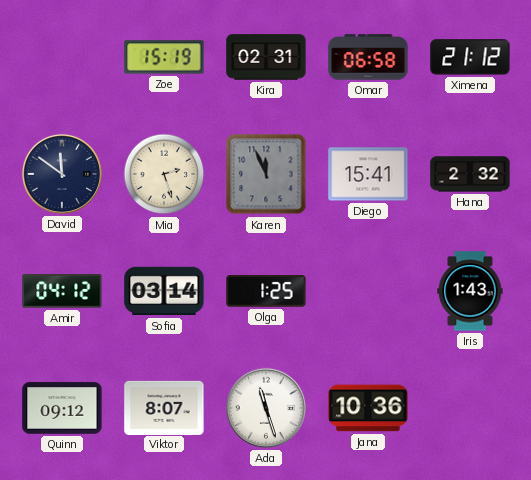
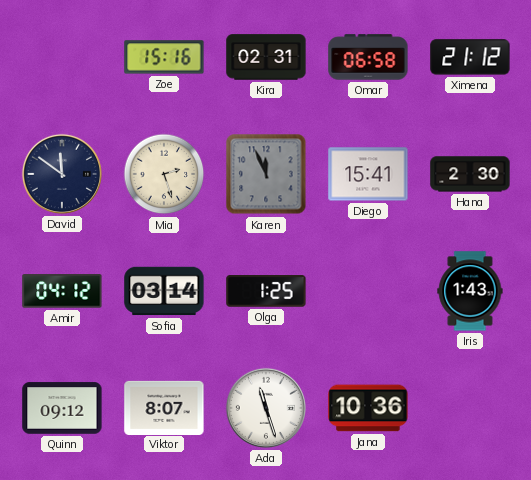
Zoe: 15:19 -> 15:16 (164, 57)
Hana: 2:32 -> 2:30 (470, 174)
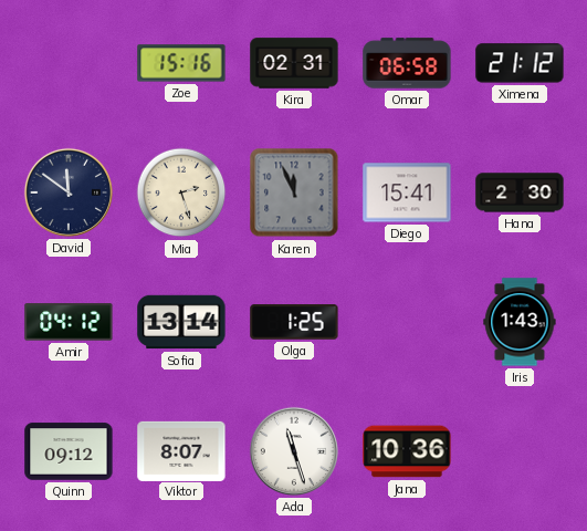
Sofia: 03:14 -> 13:14 (181, 322)
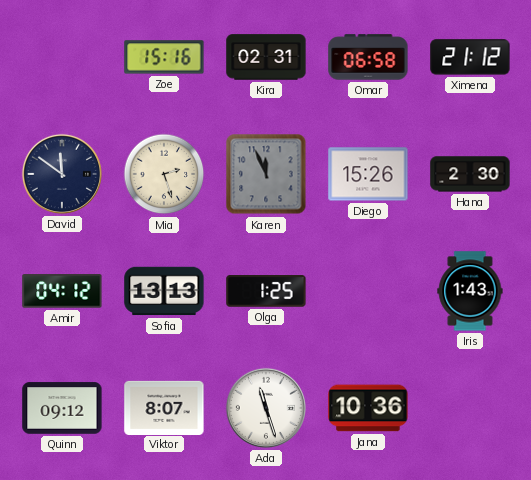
Diego: 15:41 -> 15:26 (368, 174)
Sofia: 13:14 -> 13:13 (164, 291)
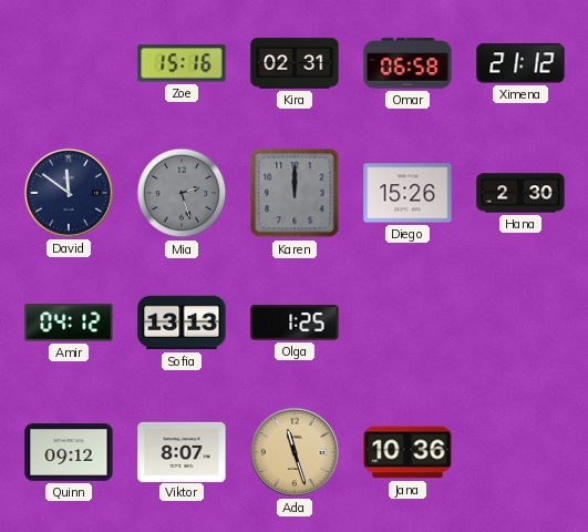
Mia dial: cream -> grey (182, 193)
Karen: 11:56 -> 12:00 (295, 193)
Iris: 1:43 -> none (470, 291)
Ada dial: white -> champagne (295, 452)
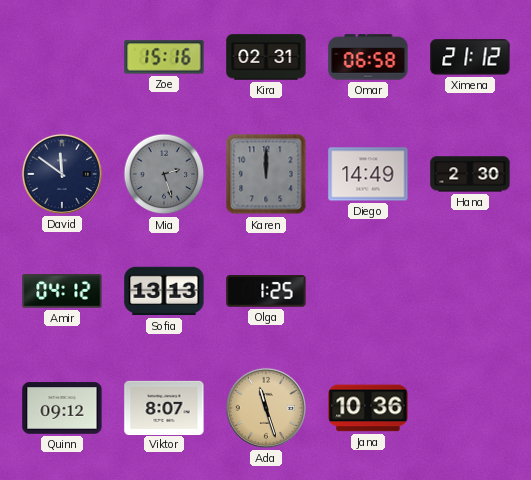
Diego: 15:26 -> 14:49 (368, 174)
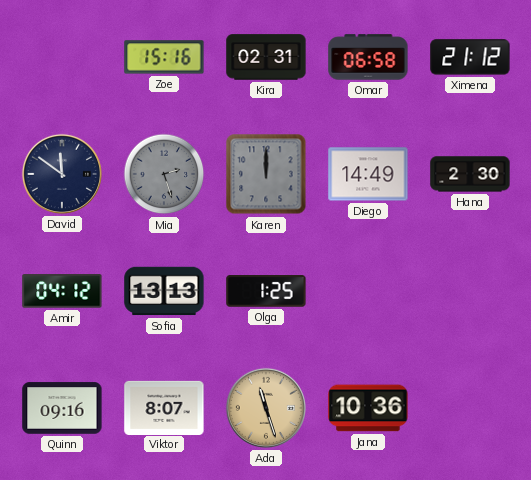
Quinn: 09:12 -> 09:16 (62, 408)
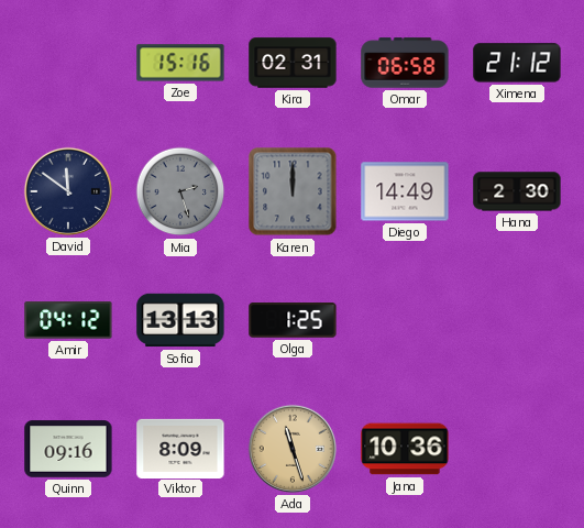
Viktor: 8:07 -> 8:09 (180, 448)
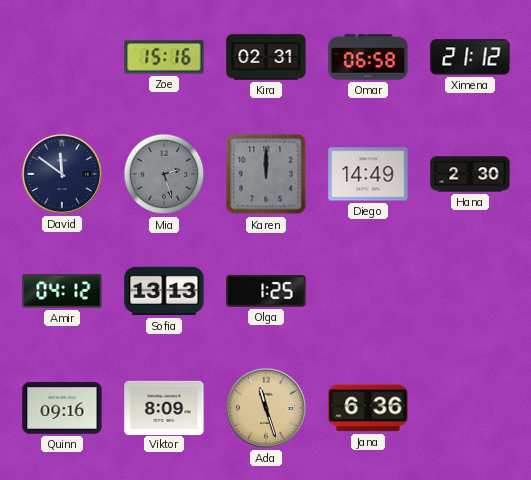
Jana: 10:36 -> 6:36 (368, 408)
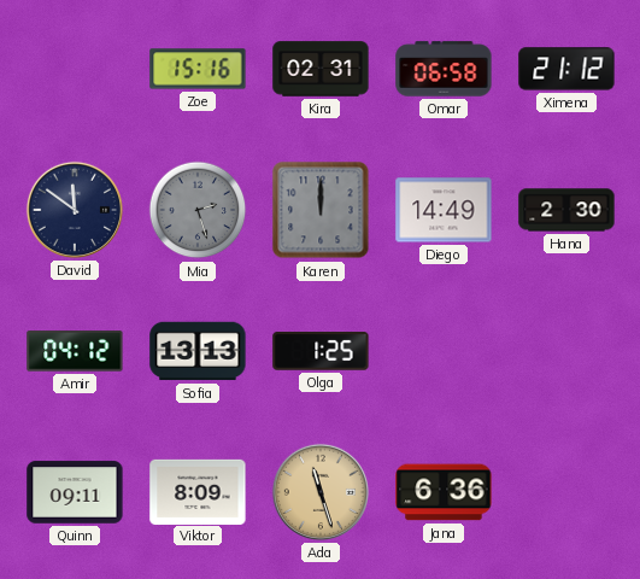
Quinn: 09:16 -> 09:11 (75, 492)
